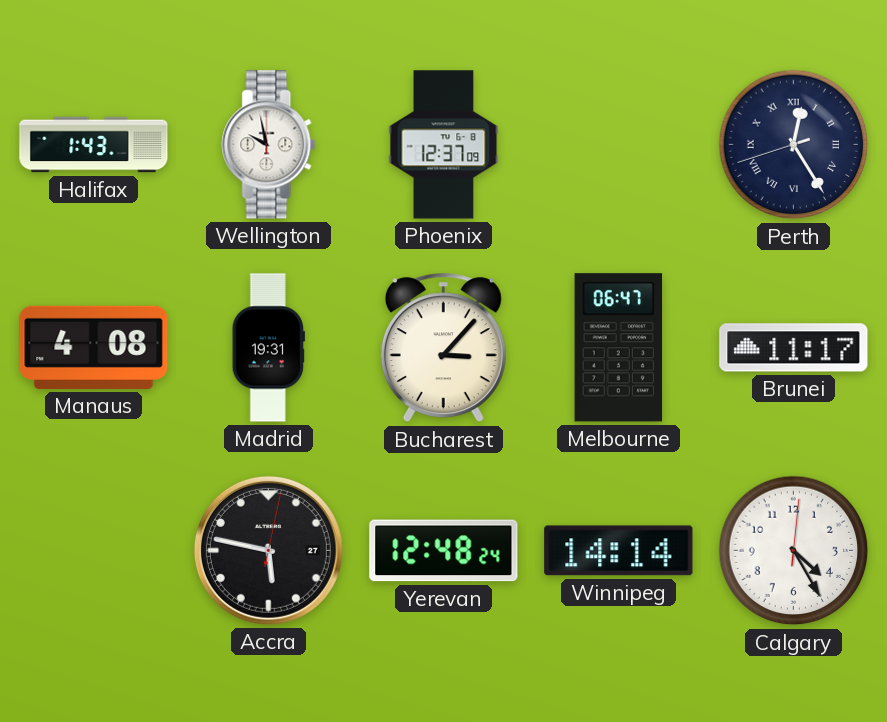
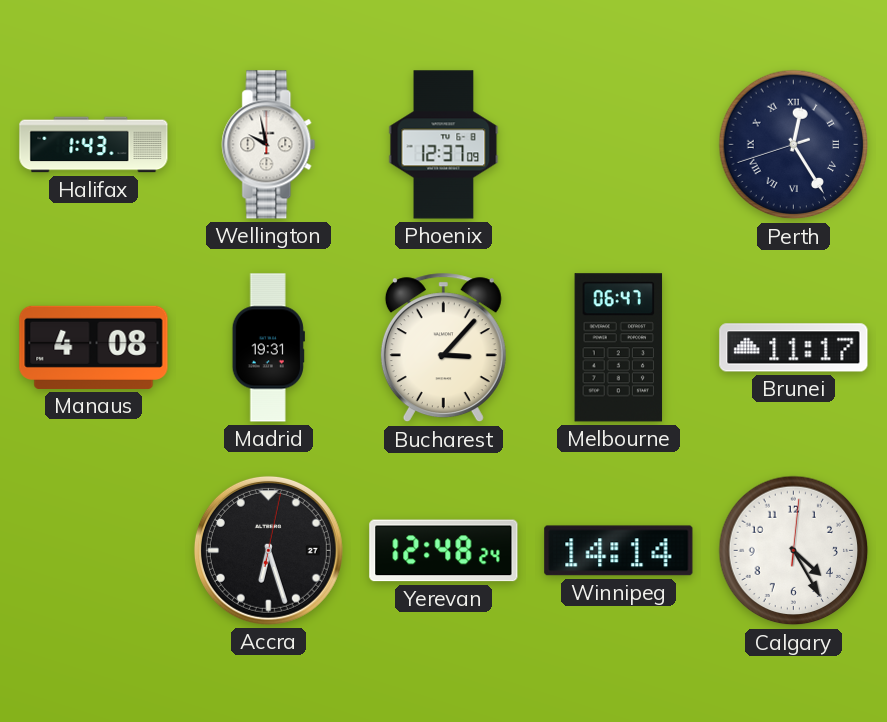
Accra: 5:47 -> 6:27 (268, 550)
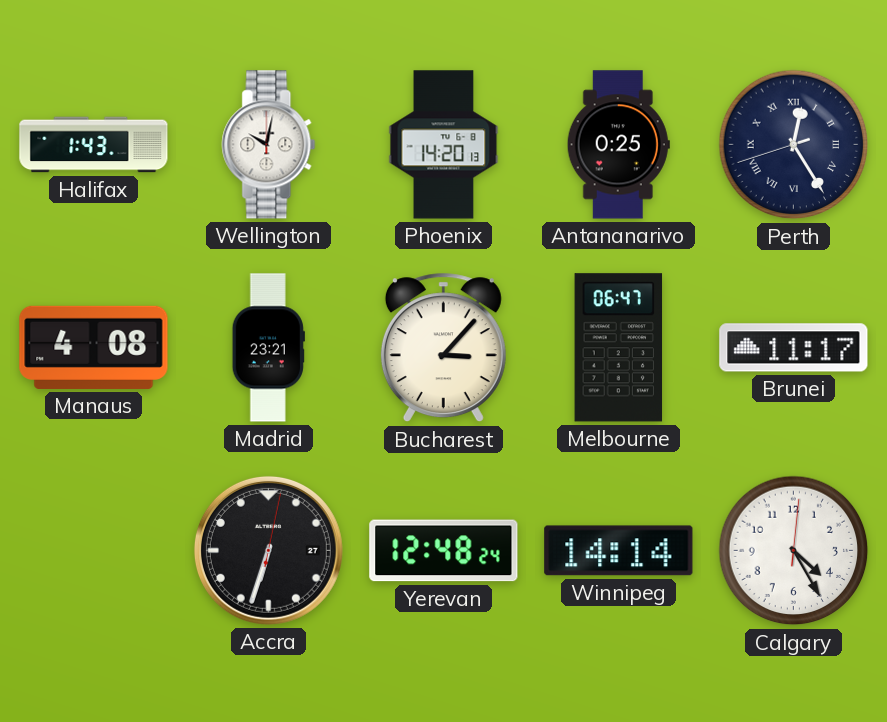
Wellington: 9:58 -> 10:02 (269, 145)
Phoenix: 12:37 -> 14:20 (444, 145)
Antananarivo: none -> 0:25 (618, 145)
Madrid: 19:31 -> 23:21 (268, 348)
Accra: 6:27 -> 6:33 (268, 550)
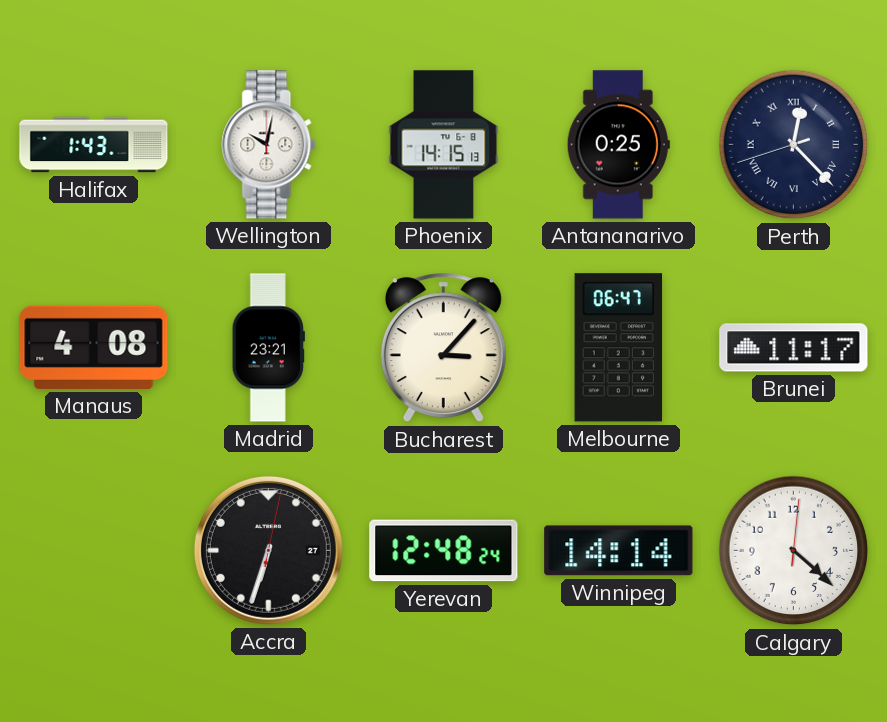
Phoenix: 14:20 -> 14:15 (444, 145)
Perth: 12:24 -> 12:22 (794, 145)
Calgary: 4:25 -> 4:22 (794, 551)
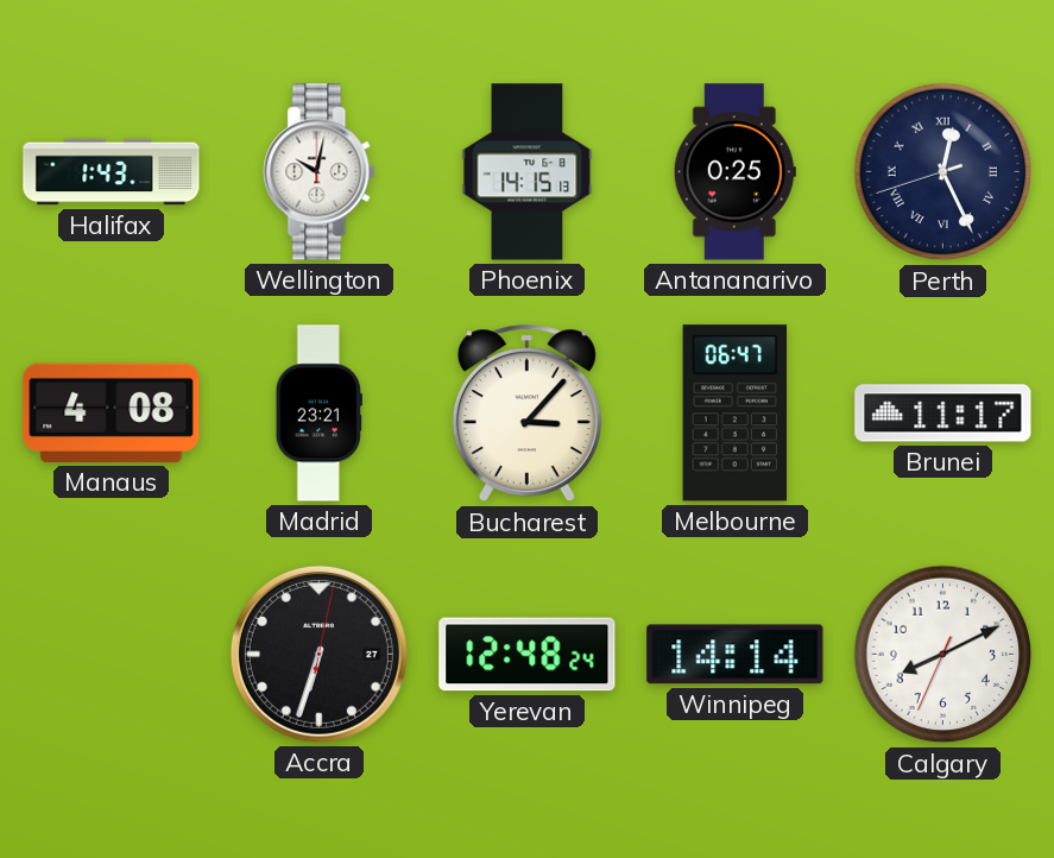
Perth: 12:22 -> 12:25 (943, 172)
Calgary: 4:22 -> 8:10 (943, 655)
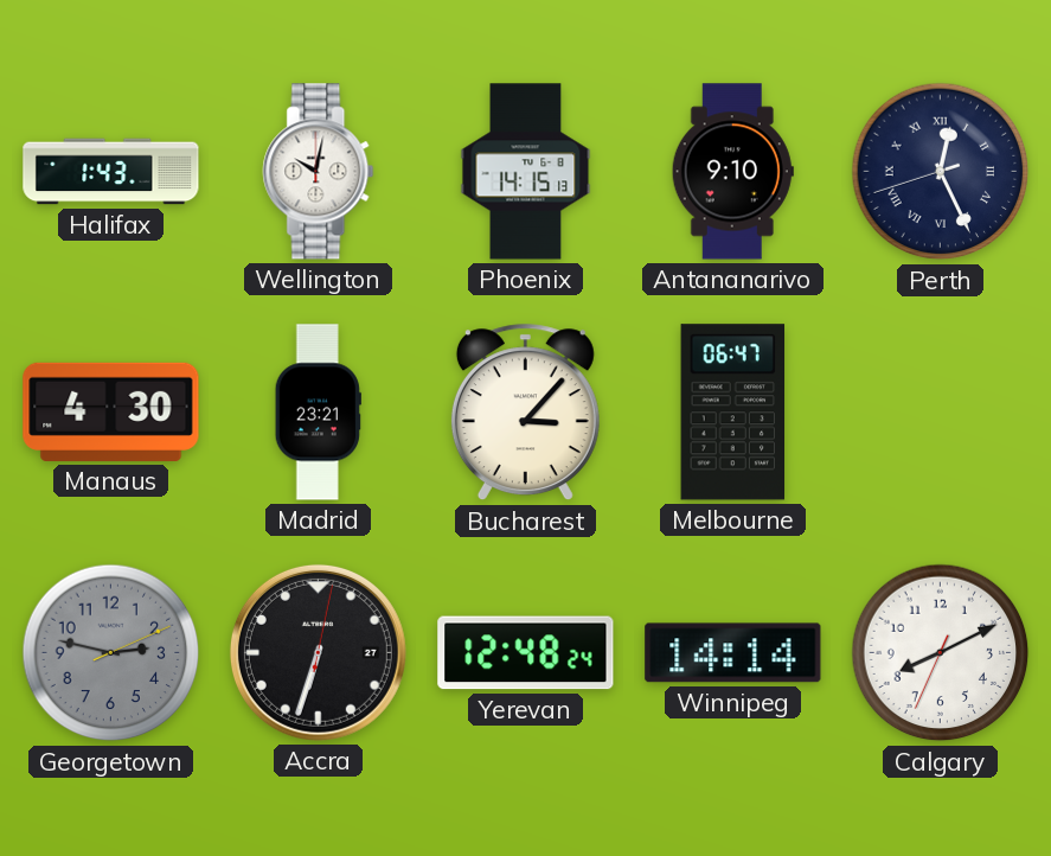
Antananarivo: 0:25 -> 9:10 (732, 172)
Manaus: 4:08 -> 4:30 (111, 411)
Brunei: 11:17 -> none (943, 414)
Georgetown: none -> 2:47 (111, 653)
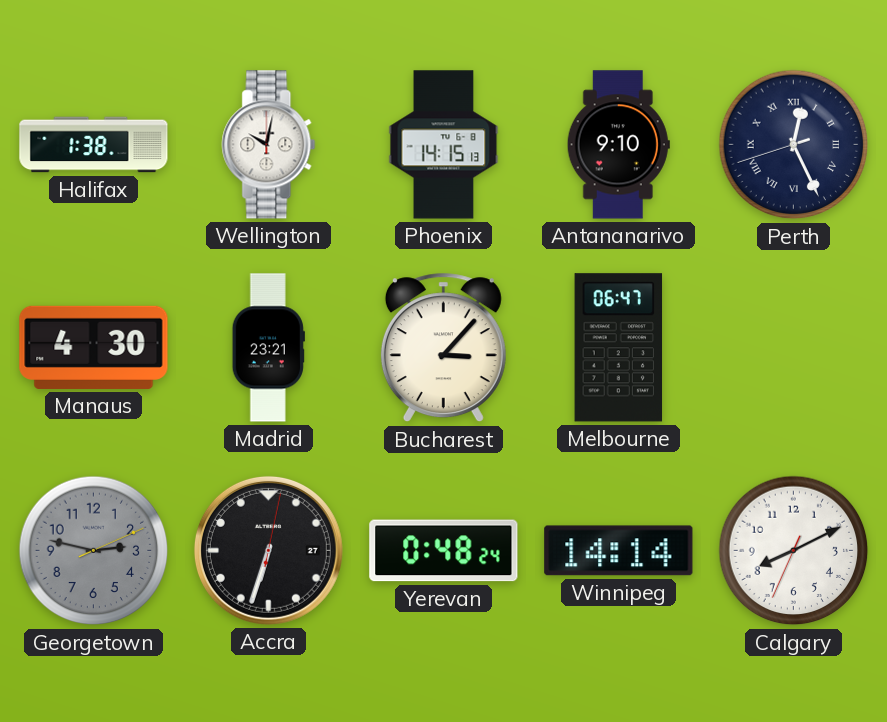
Halifax: 1:43 -> 1:38 (94, 145)
Yerevan: 12:48 -> 0:48 (444, 551)
